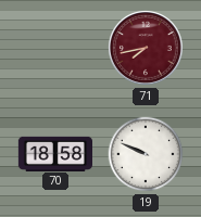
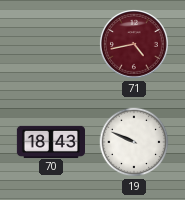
71: 7:43 -> 4:43 (134, 44)
70: 18:58 -> 18:43 (50, 141)
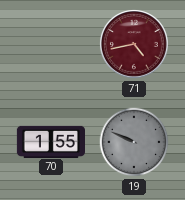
70: 18:43 -> 1:55 (50, 141)
19 dial: white -> grey (134, 142)
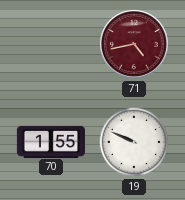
19 dial: grey -> white (134, 142)
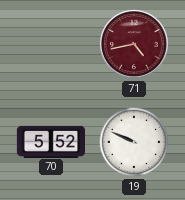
70: 1:55 -> 5:52 (50, 141)
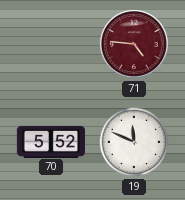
71: 4:43 -> 4:46 (134, 44)
19: 9:49 -> 11:49 (134, 142)
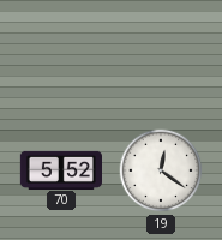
71: 4:46 -> none (134, 44)
19: 11:49 -> 12:21 (161, 170)
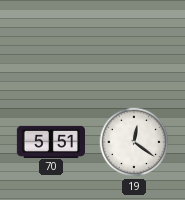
70: 5:52 -> 5:51 (50, 141)
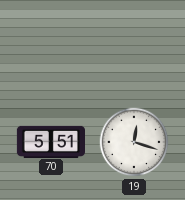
19: 12:21 -> 12:18 (134, 142)
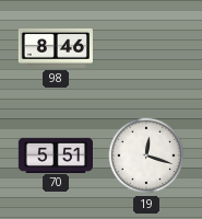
98: none -> 8:46 (56, 48)
